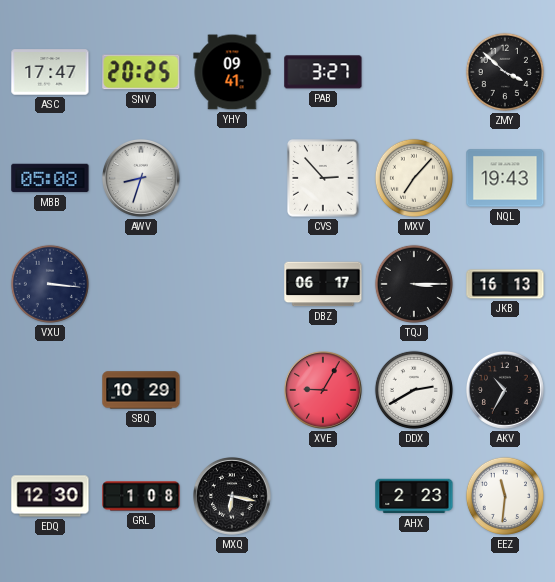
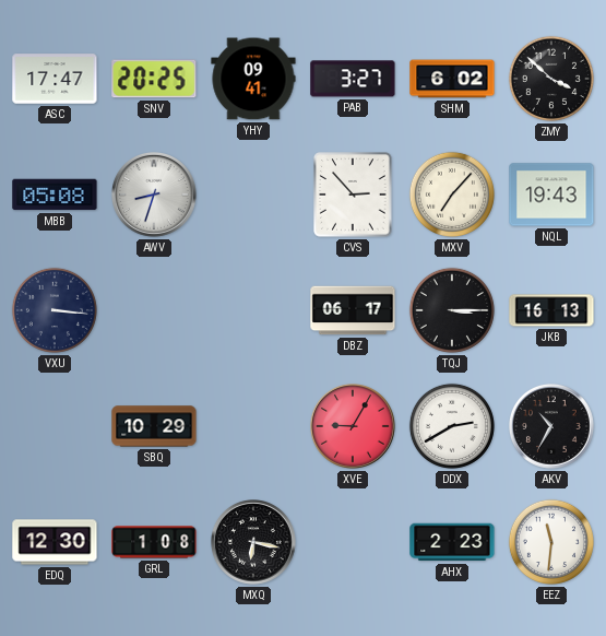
SHM: none -> 6:02 (452, 79)
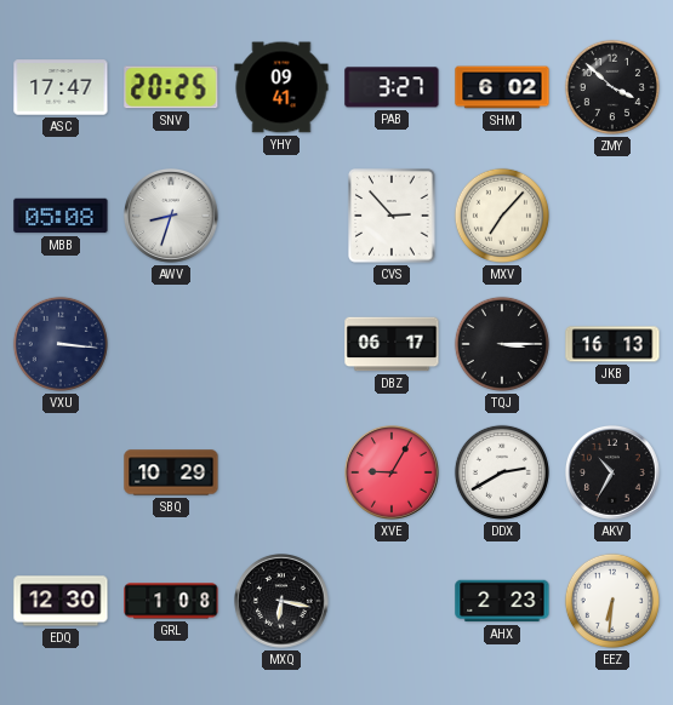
NQL: 19:43 -> none (551, 195)
EEZ: 11:31 -> 6:31 (612, 601)
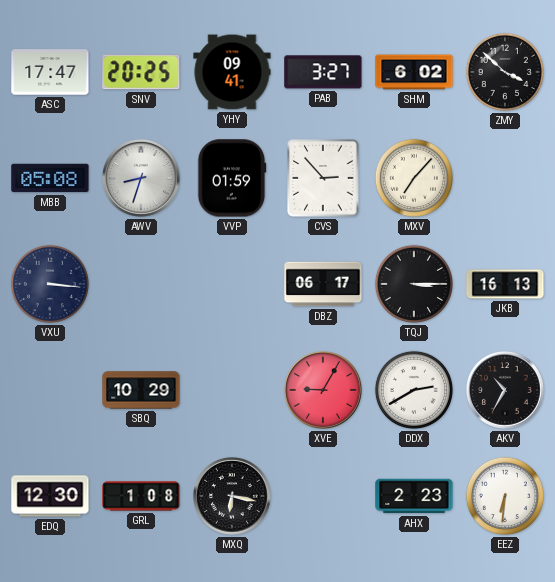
VVP: none -> 01:59 (232, 178)
